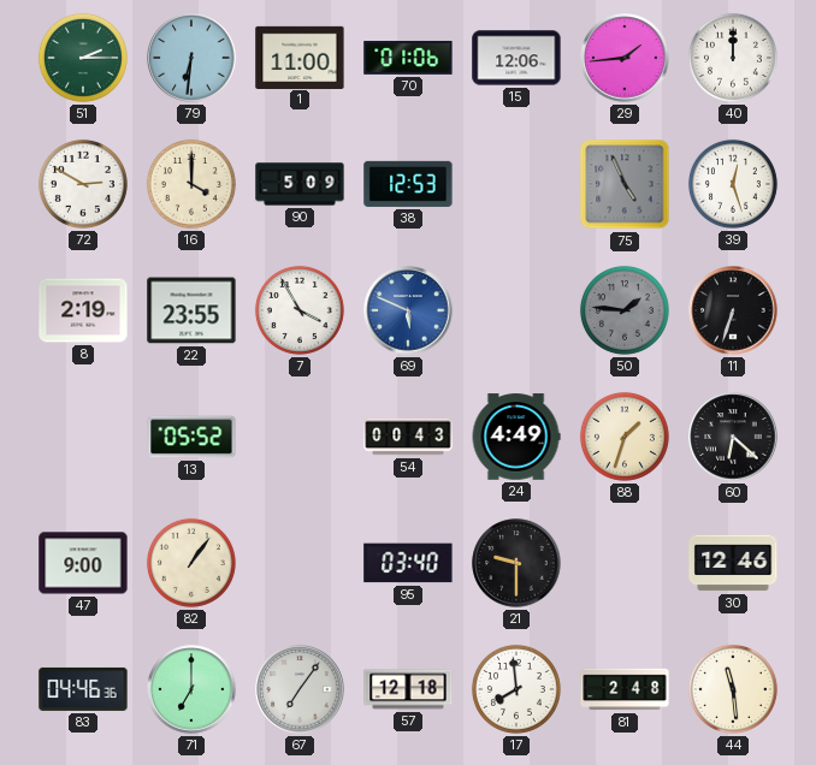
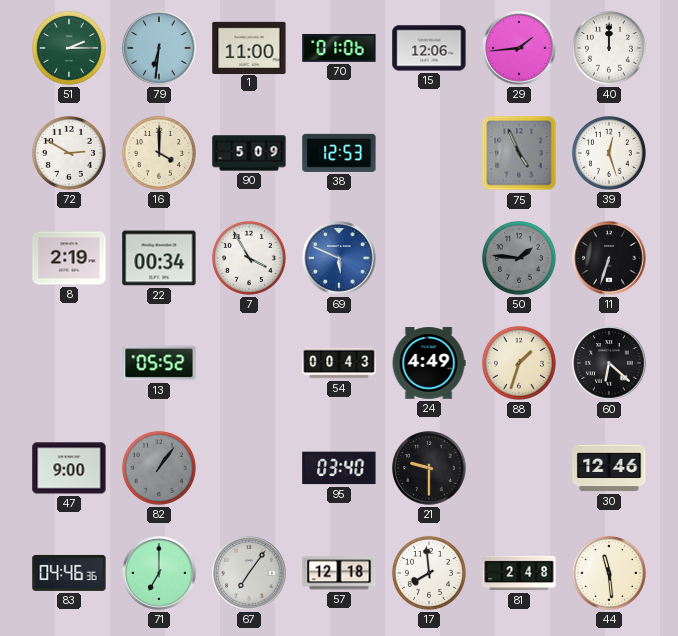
22: 23:55 -> 00:34 (159, 258)
82 dial: cream -> grey (159, 468)
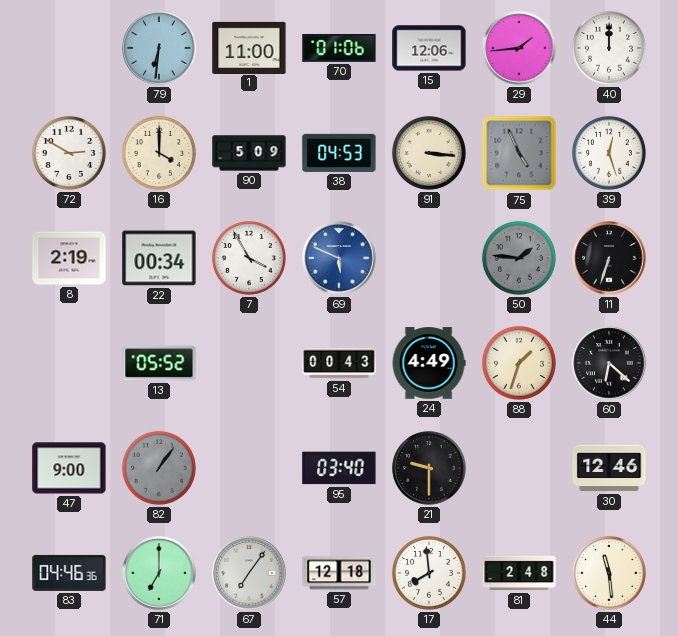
51: 2:15 -> none (69, 48)
38: 12:53 -> 04:53 (339, 153)
91: none -> 3:16 (429, 153)
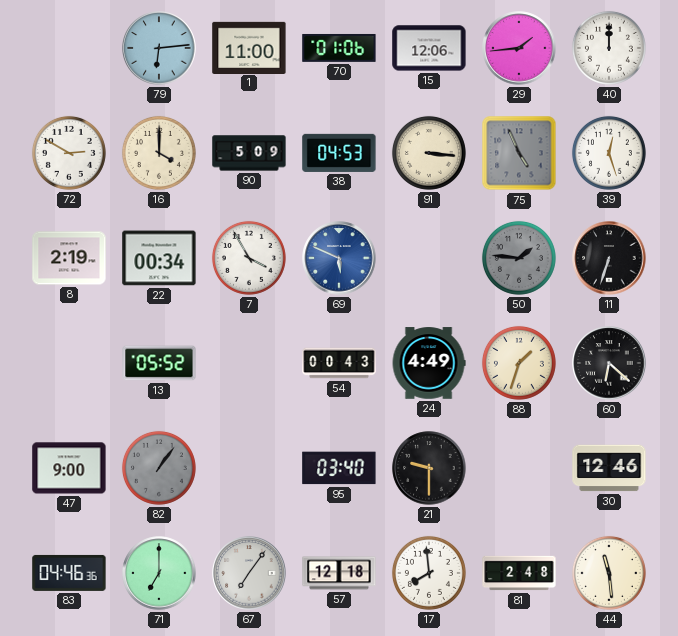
79: 6:31 -> 6:14 (159, 48)
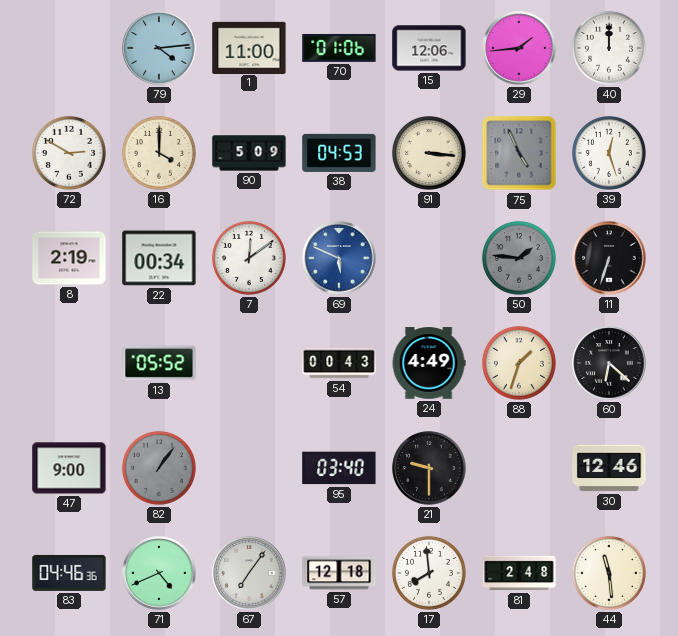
79: 6:14 -> 4:14 (159, 48)
7: 3:55 -> 12:09 (249, 258)
71: 7:00 -> 4:41 (159, 573)
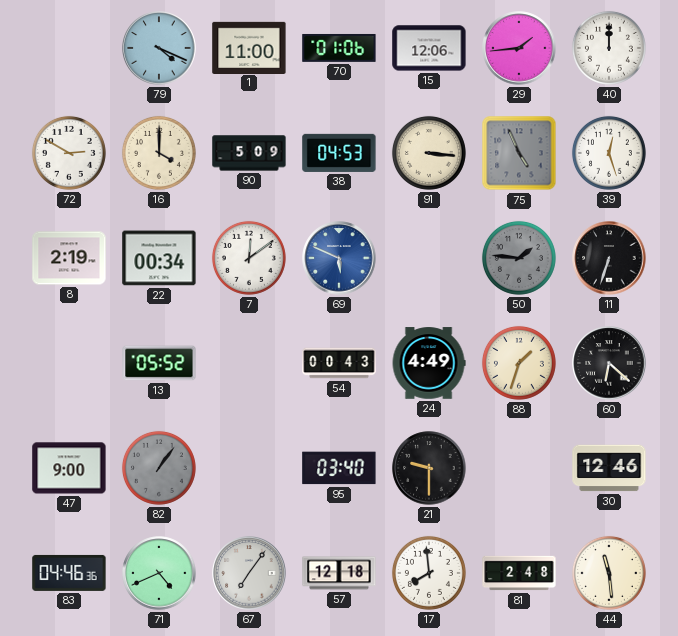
79: 4:14 -> 4:19 (159, 48)
